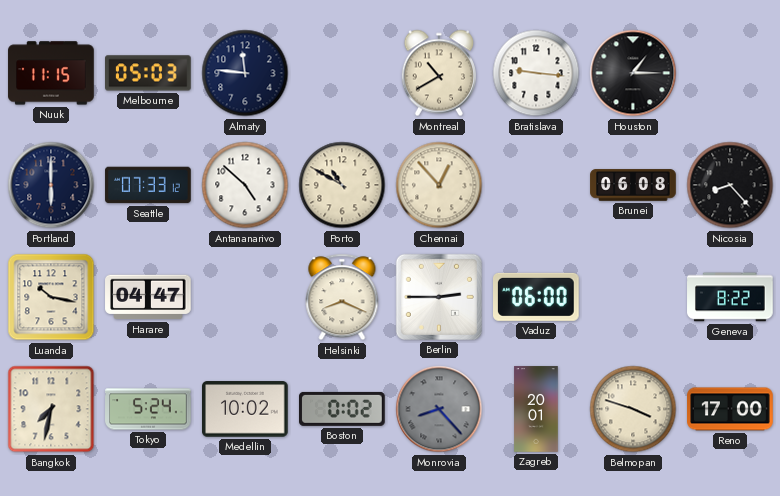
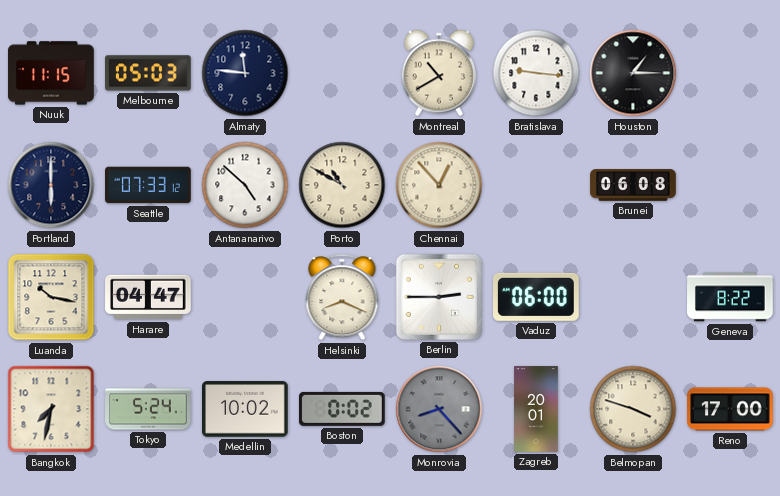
Nicosia: 8:23 -> none (730, 185)
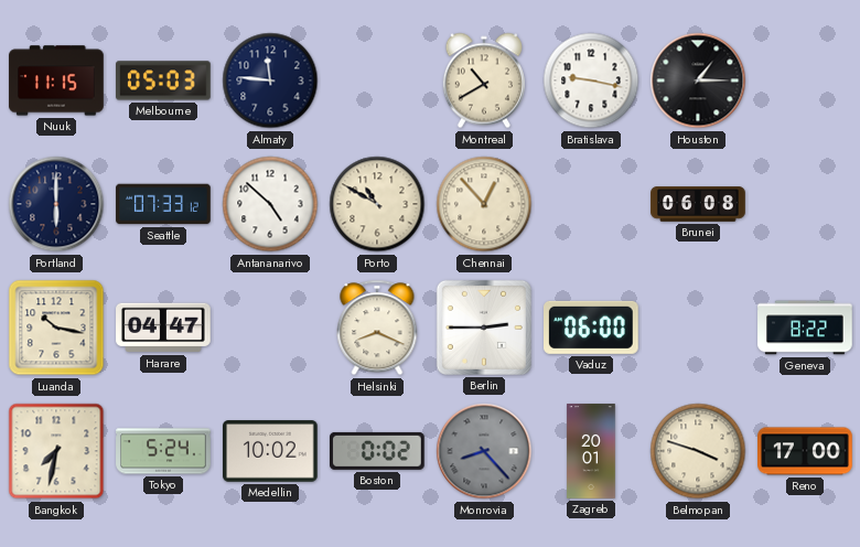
Bratislava: 9:16 -> 9:17 (591, 81)
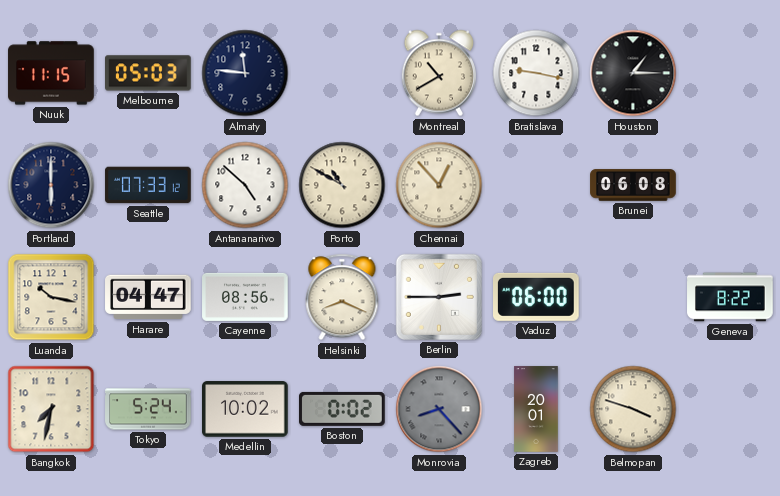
Cayenne: none -> 08:56 (245, 297)
Reno: 17:00 -> none (805, 451)
